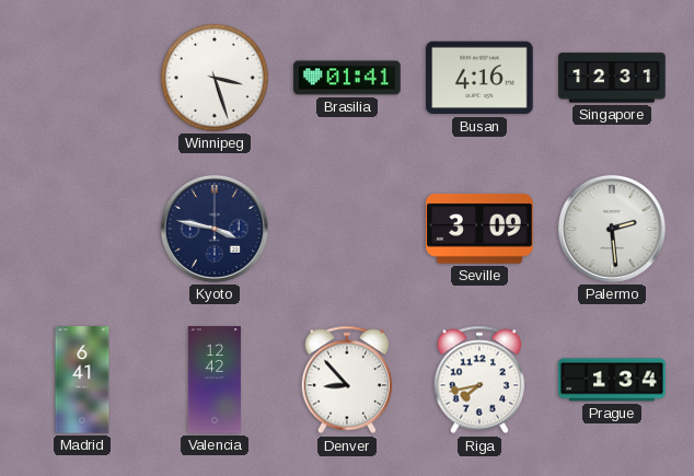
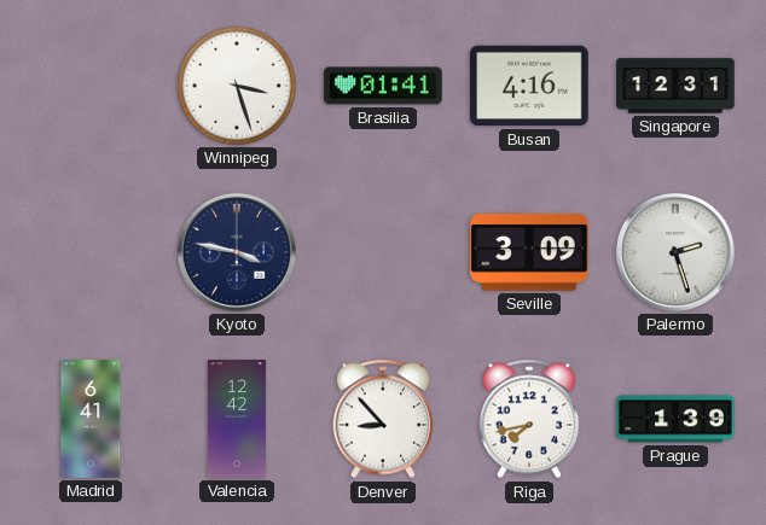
Palermo: 2:29 -> 2:27 (675, 252)
Prague: 1:34 -> 1:39 (675, 419)
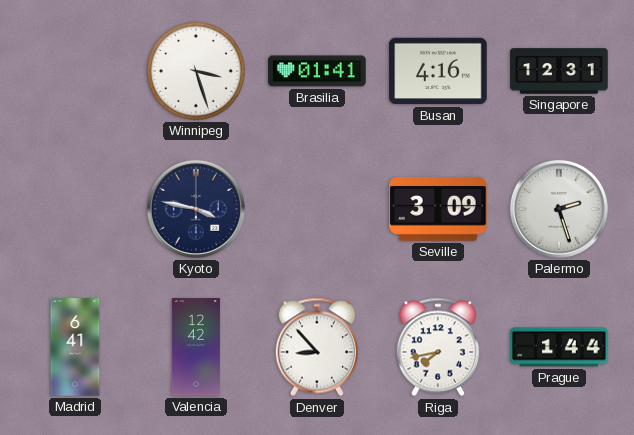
Prague: 1:39 -> 1:44 (559, 347)
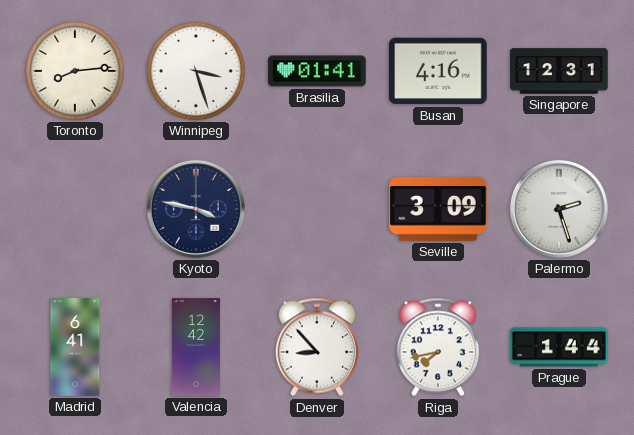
Toronto: none -> 8:14 (76, 72)
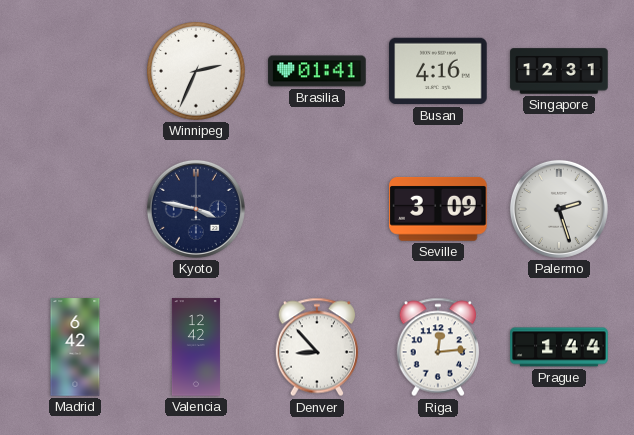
Toronto: 8:14 -> none (76, 72)
Winnipeg: 3:27 -> 2:34 (197, 72)
Madrid: 6:41 -> 6:42 (75, 347)
Riga: 7:43 -> 12:14 (438, 347)
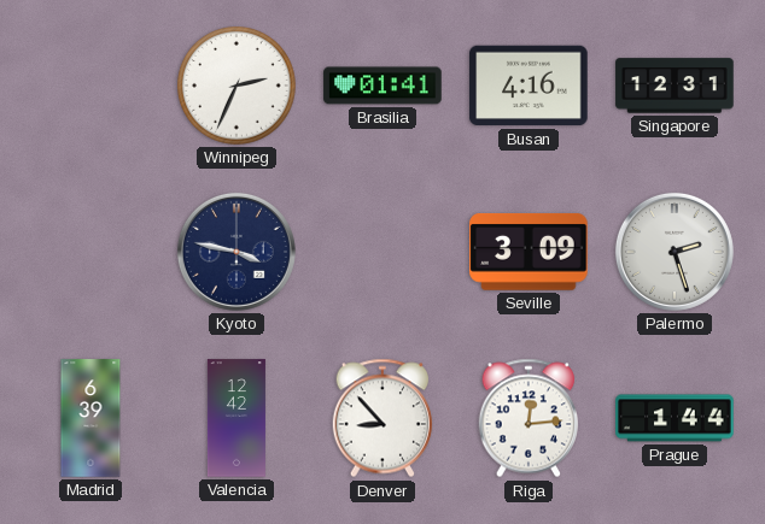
Madrid: 6:42 -> 6:39 (90, 418)
